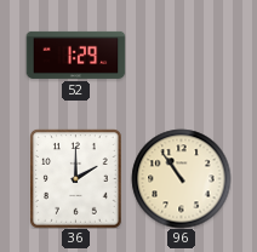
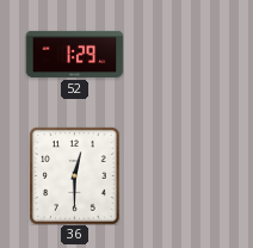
36: 2:00 -> 12:30 (75, 175)
96: 10:54 -> none (181, 178)
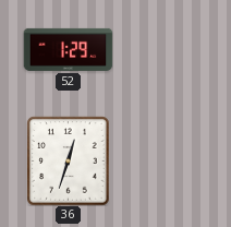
36: 12:30 -> 12:33 (69, 160)
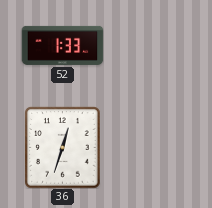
52: 1:29 -> 1:33 (62, 45)
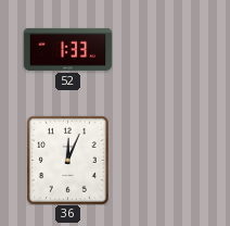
36: 12:33 -> 12:04 (68, 160)
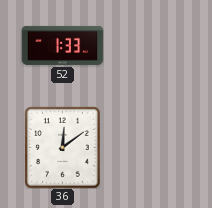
36: 12:04 -> 12:09 (63, 147)
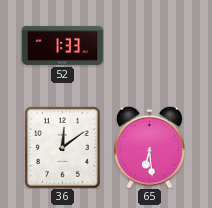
65: none -> 6:29 (150, 147)
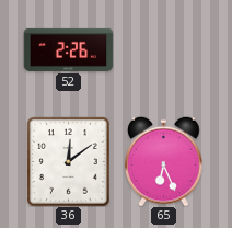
52: 1:33 -> 2:26 (68, 49)
65: 6:29 -> 6:26 (164, 161)
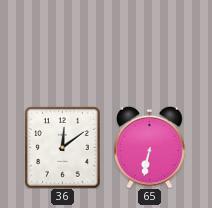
52: 2:26 -> none (68, 49)
65: 6:26 -> 6:32 (150, 147)
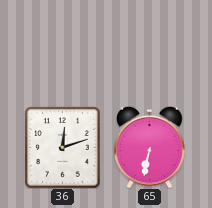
36: 12:09 -> 12:12 (63, 147)
